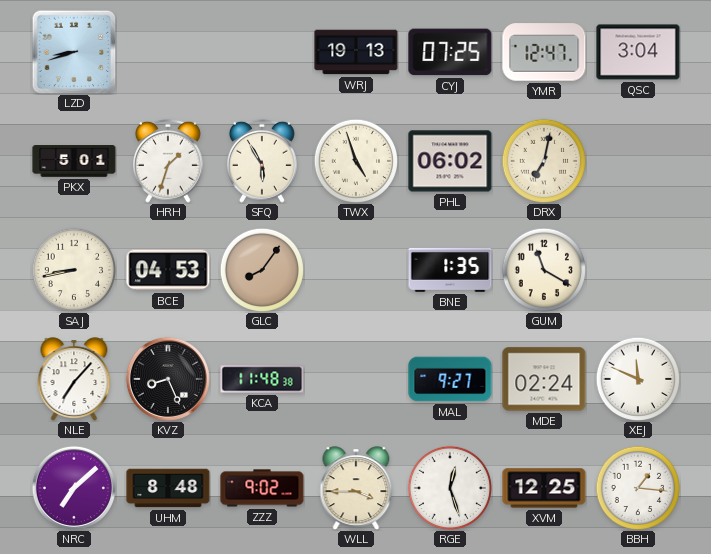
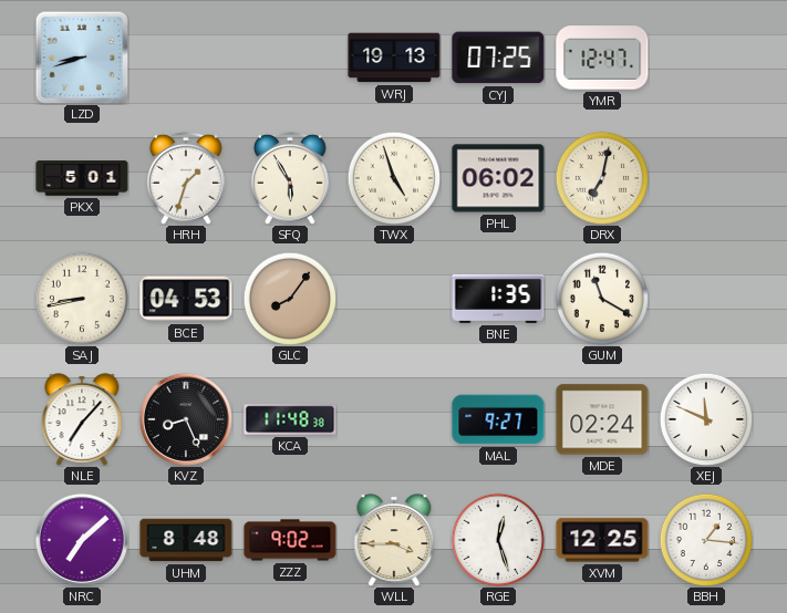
QSC: 3:04 -> none (638, 52)
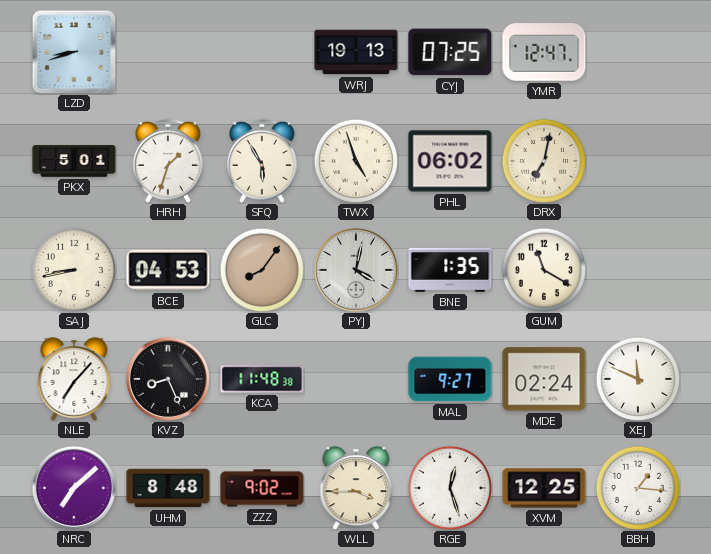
PYJ: none -> 4:02 (356, 270)
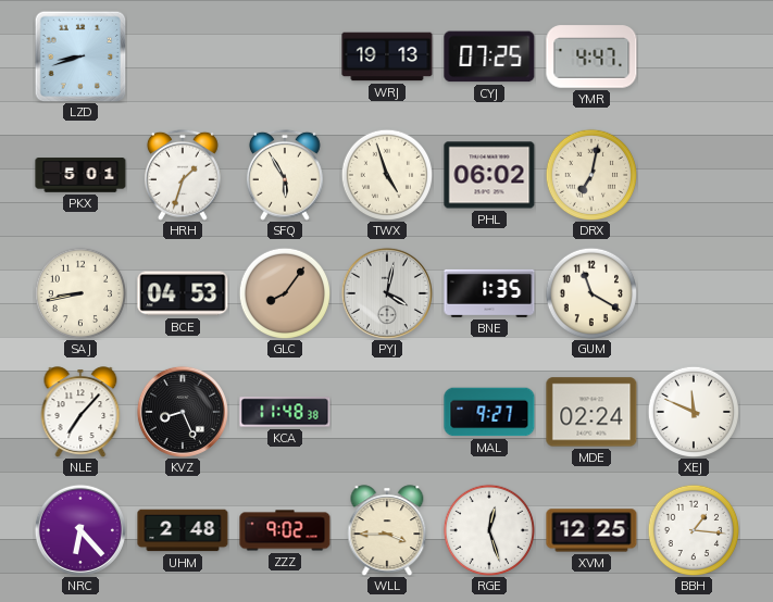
YMR: 12:47 -> 4:47 (591, 57)
NRC: 7:08 -> 6:23 (80, 530)
UHM: 8:48 -> 2:48 (183, 530)
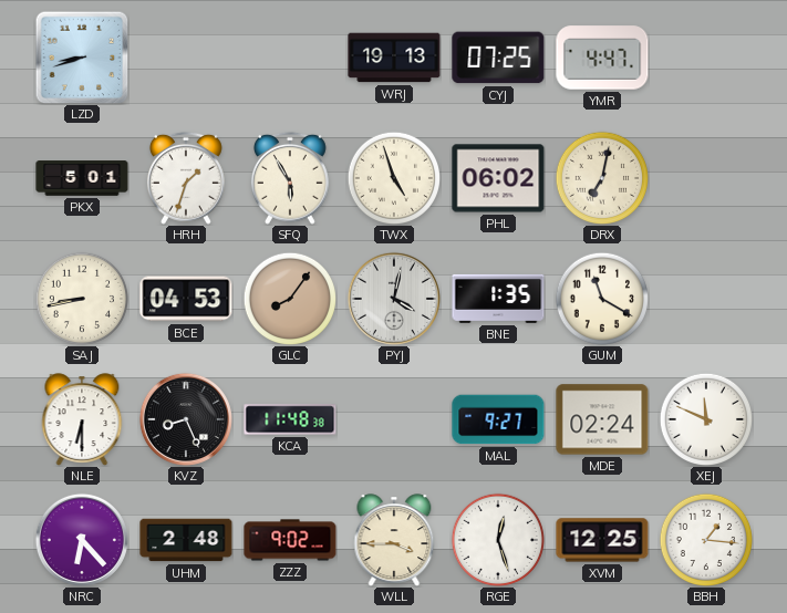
NLE: 7:07 -> 6:30 (82, 419)
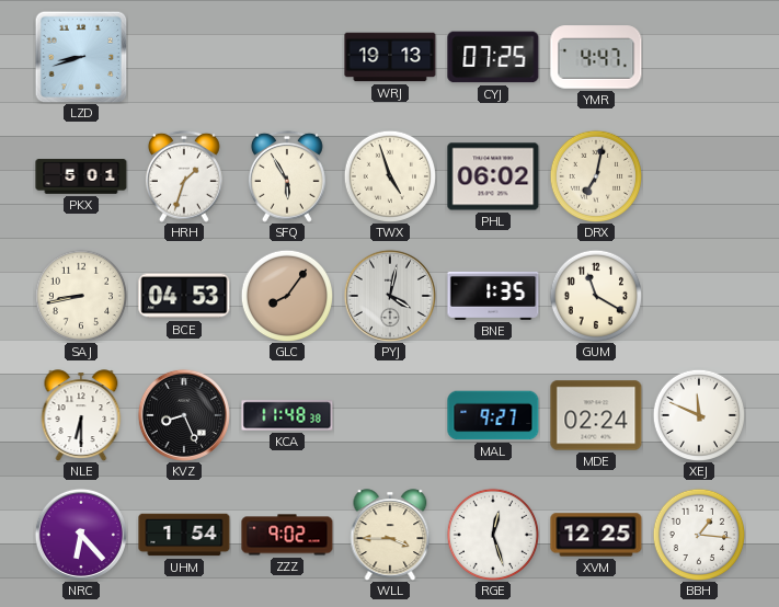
UHM: 2:48 -> 1:54 (184, 535)
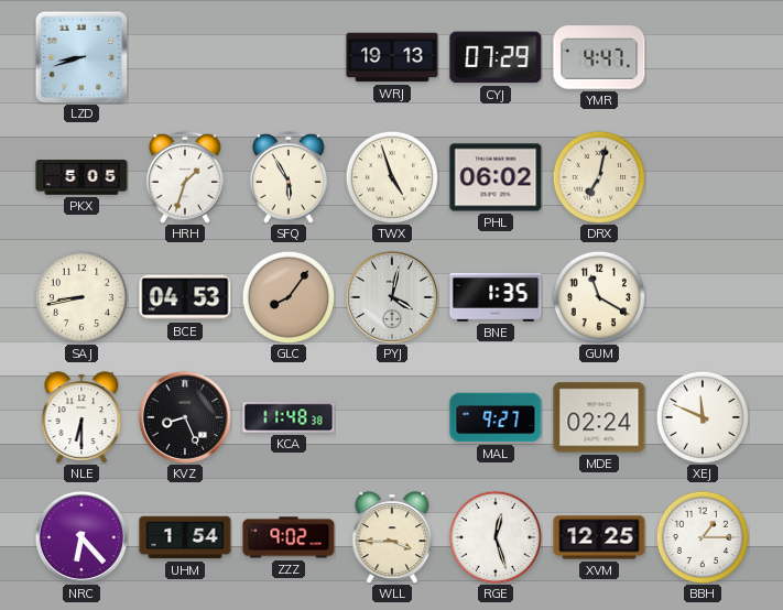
CYJ: 07:25 -> 07:29 (496, 57)
PKX: 5:01 -> 5:05 (81, 177)
BBH: 1:16 -> 1:15 (702, 536)
